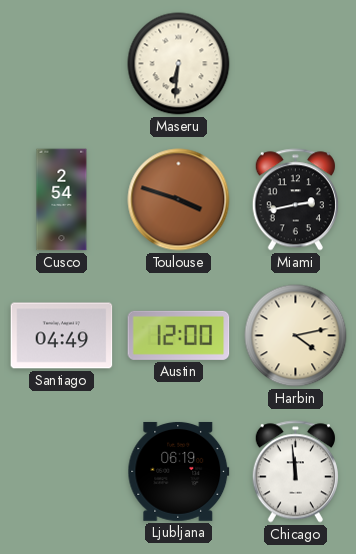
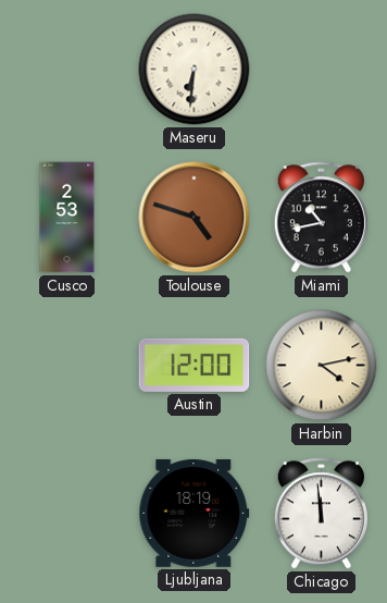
Cusco: 2:54 -> 2:53 (67, 218)
Toulouse: 3:48 -> 4:48 (195, 218)
Miami: 2:43 -> 10:43 (321, 218)
Santiago: 04:49 -> none (62, 336)
Ljubljana: 06:19 -> 18:19 (195, 513)
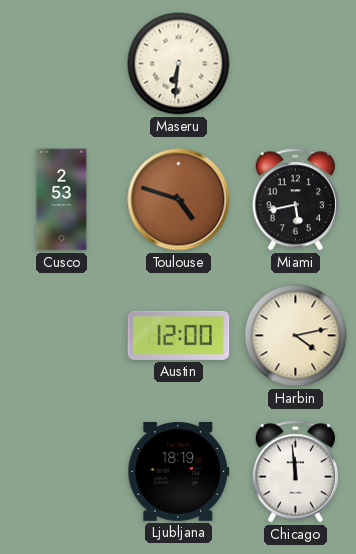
Miami: 10:43 -> 5:43 (295, 200)
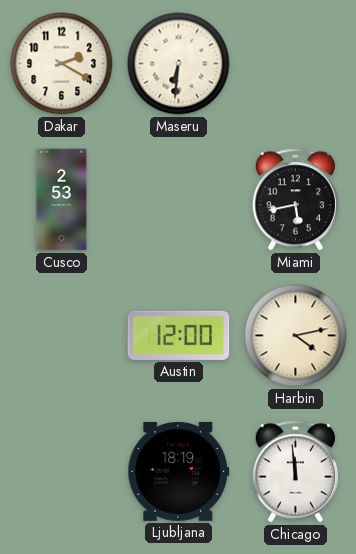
Dakar: none -> 2:20 (62, 64)
Toulouse: 4:48 -> none (179, 200)
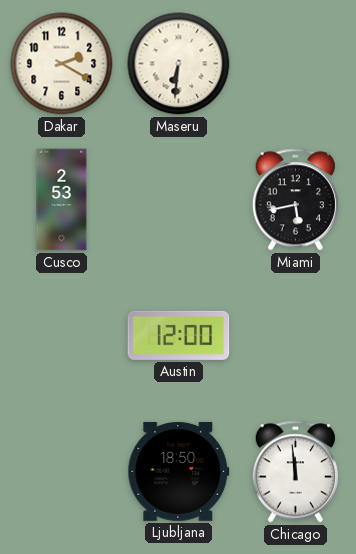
Harbin: 4:13 -> none (296, 336)
Ljubljana: 18:19 -> 18:50 (179, 471)
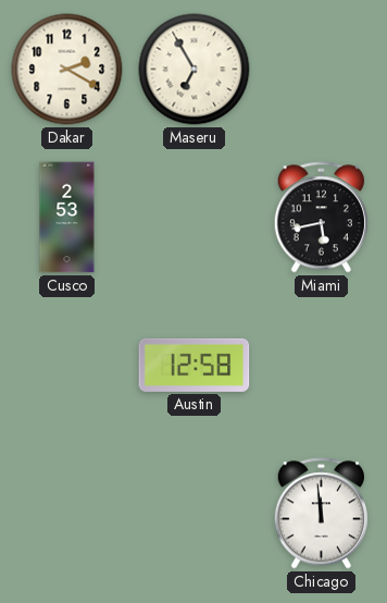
Maseru: 6:31 -> 6:55 (195, 70)
Austin: 12:00 -> 12:58 (195, 365)
Ljubljana: 18:50 -> none (179, 471)
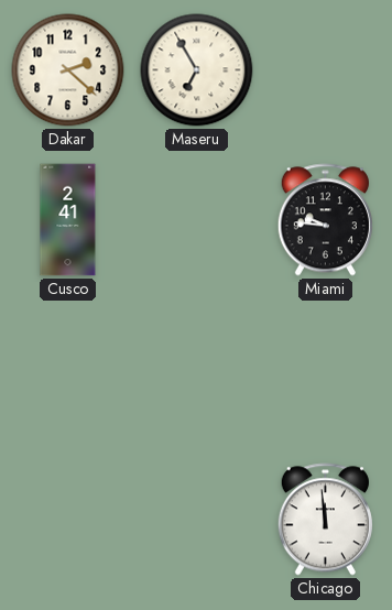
Dakar: 2:20 -> 2:22 (68, 70)
Cusco: 2:53 -> 2:41 (68, 220)
Miami: 5:43 -> 9:46 (325, 220)
Austin: 12:58 -> none (195, 365)
